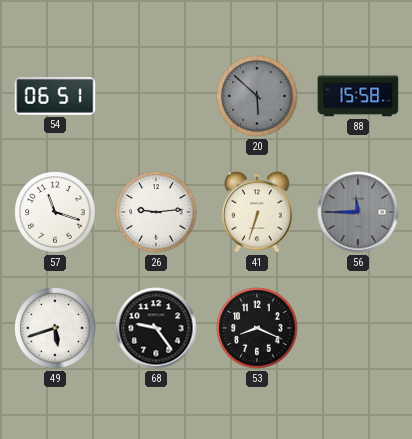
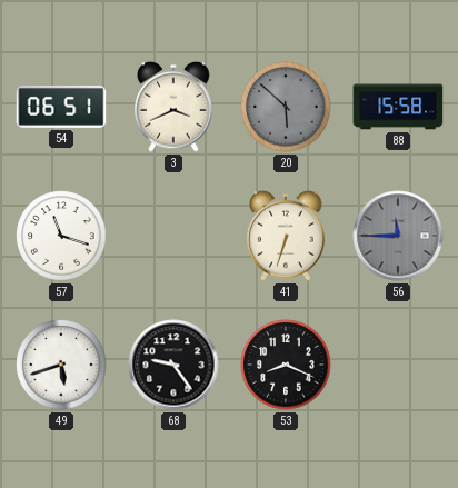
3: none -> 3:41 (173, 107)
26: 9:14 -> none (156, 212)
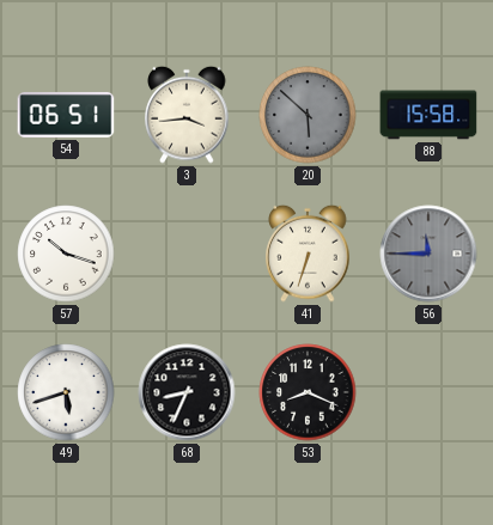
3: 3:41 -> 3:44 (187, 115)
57: 11:18 -> 10:18 (66, 254)
68: 9:24 -> 8:34 (187, 392)
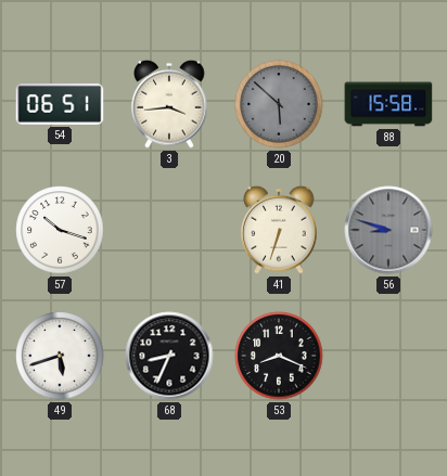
56: 11:45 -> 8:48 (388, 230)
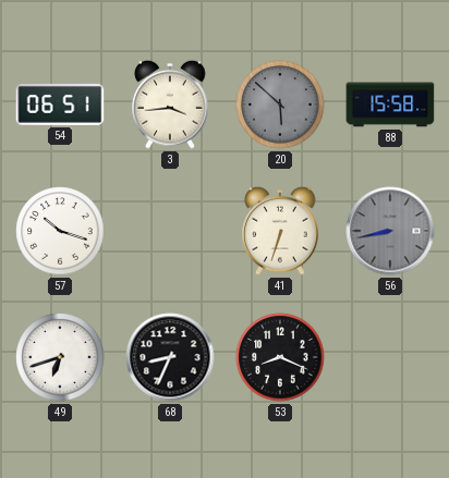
56: 8:48 -> 8:43 (390, 231)
49: 5:42 -> 6:42 (60, 357)
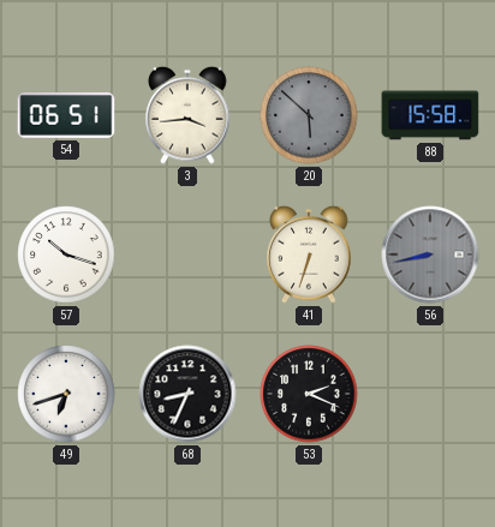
53: 8:19 -> 2:19 (309, 394)
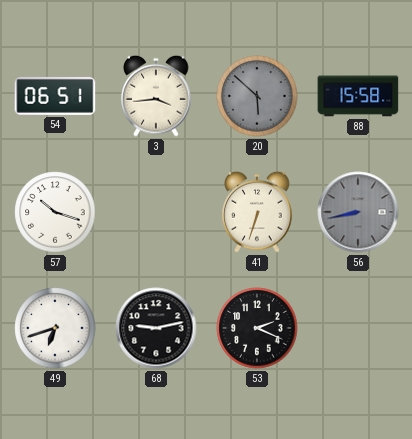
68: 8:34 -> 9:13 (156, 328)
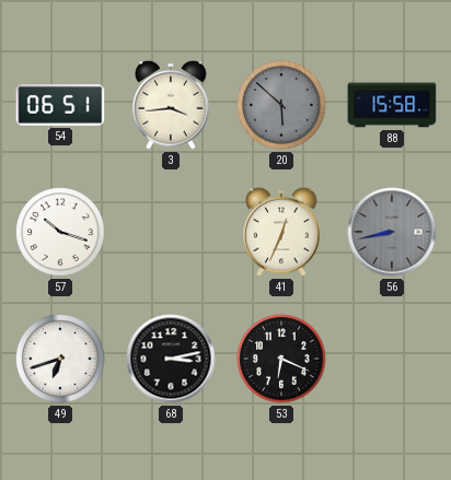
41: 6:33 -> 12:34 (281, 232)
68: 9:13 -> 3:13 (171, 359)
53: 2:19 -> 6:19 (281, 359)
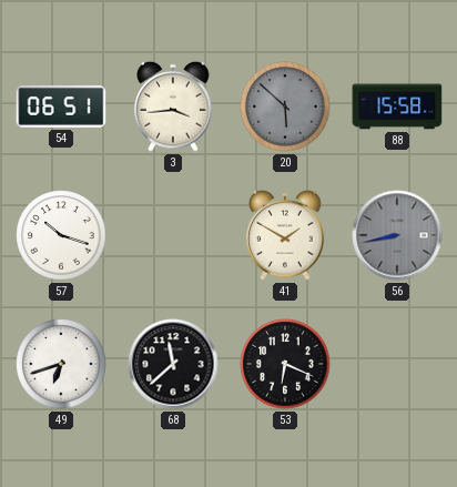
41: 12:34 -> 1:50 (285, 235)
68: 3:13 -> 11:38 (173, 364)
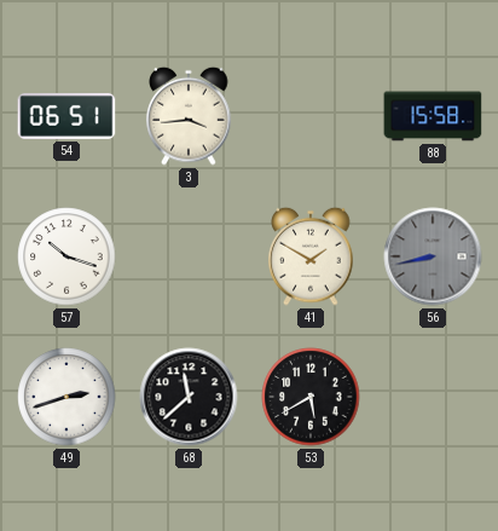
20: 5:52 -> none (285, 106)
49: 6:42 -> 2:42 (66, 397)
53: 6:19 -> 5:40 (311, 397)
